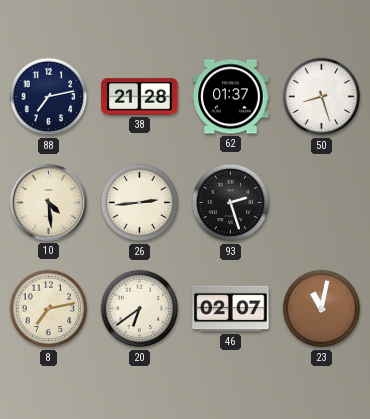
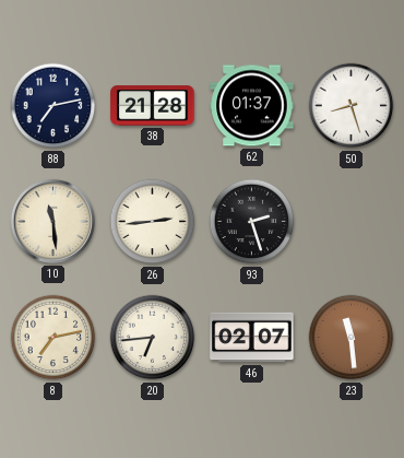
10: 4:29 -> 11:29 (52, 221)
20: 6:39 -> 6:44 (153, 338)
23: 11:02 -> 11:29 (352, 338)
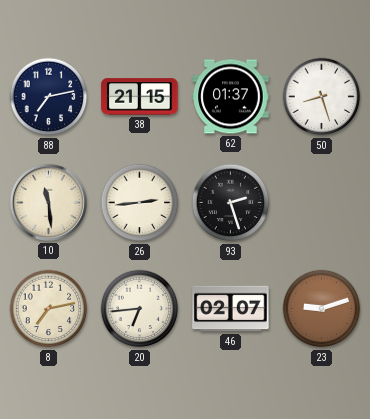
38: 21:28 -> 21:15 (140, 97)
23: 11:29 -> 9:12 (322, 309)
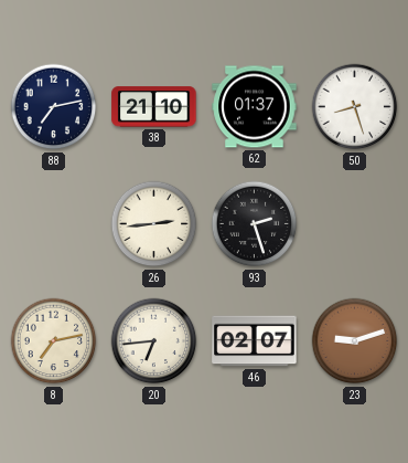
38: 21:15 -> 21:10 (154, 107)
10: 11:29 -> none (48, 202)
